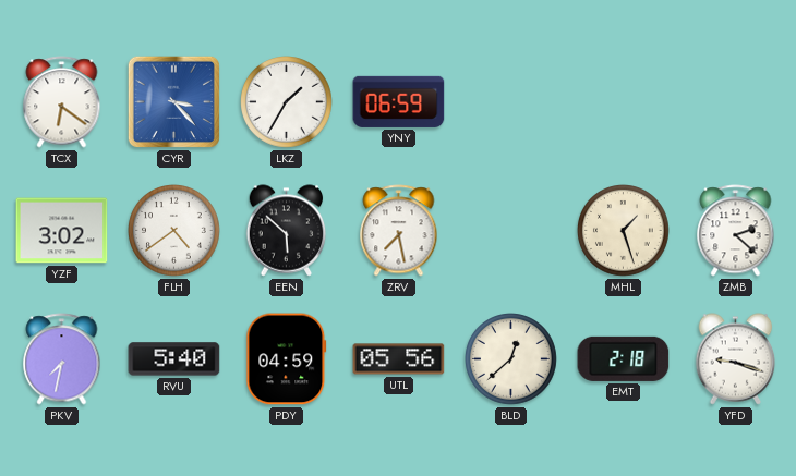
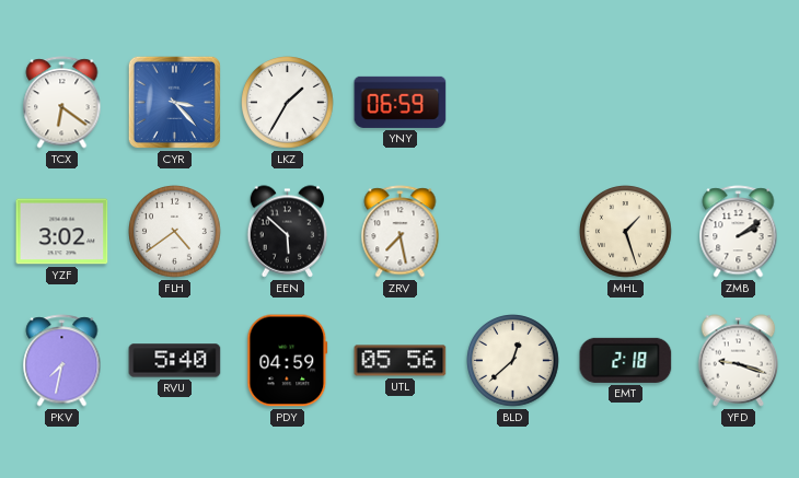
ZMB: 2:22 -> 2:09 (739, 232)
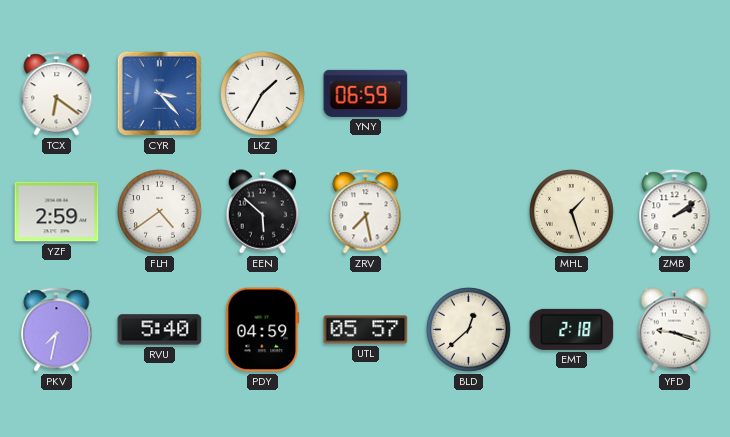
YZF: 3:02 -> 2:59 (57, 212)
UTL: 05:56 -> 05:57 (366, 330)
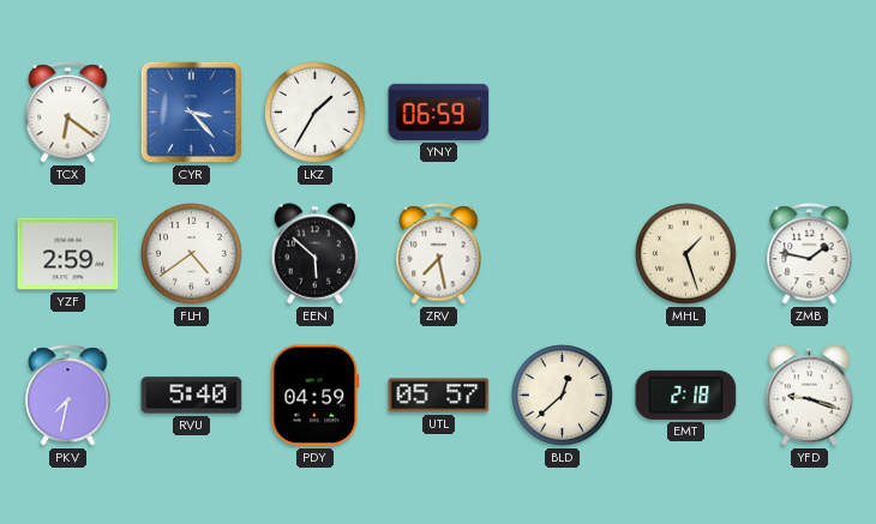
ZMB: 2:09 -> 1:47 (810, 254)
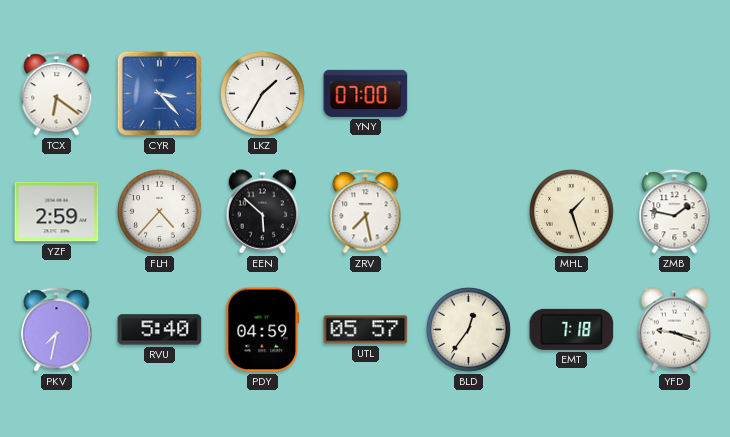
YNY: 06:59 -> 07:00 (366, 93)
FLH: 4:39 -> 4:37 (160, 212)
BLD: 12:38 -> 12:36 (469, 330)
EMT: 2:18 -> 7:18 (572, 329)
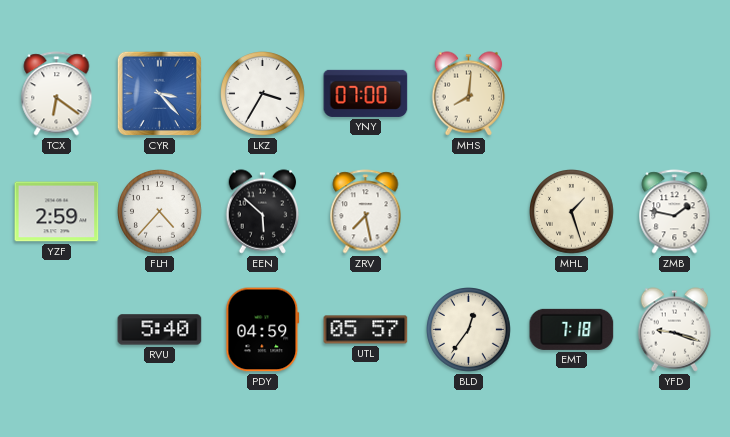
LKZ: 1:35 -> 3:35 (263, 94)
MHS: none -> 8:01 (469, 94)
PKV: 7:32 -> none (57, 330)
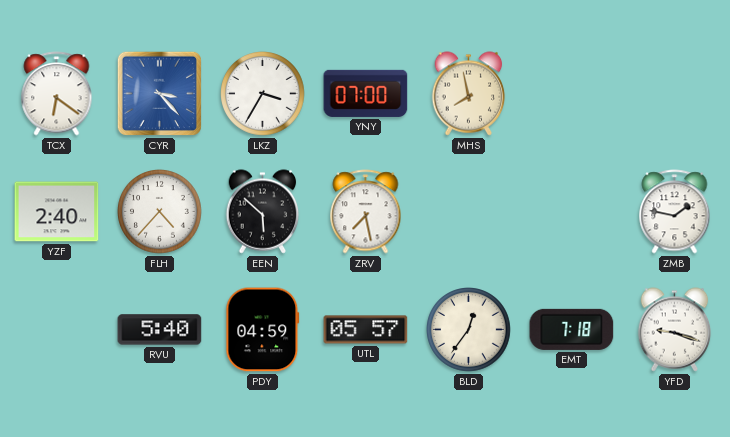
MHS: 8:01 -> 7:58 (469, 94)
YZF: 2:59 -> 2:40 (57, 212)
MHL: 1:27 -> none (572, 212)
